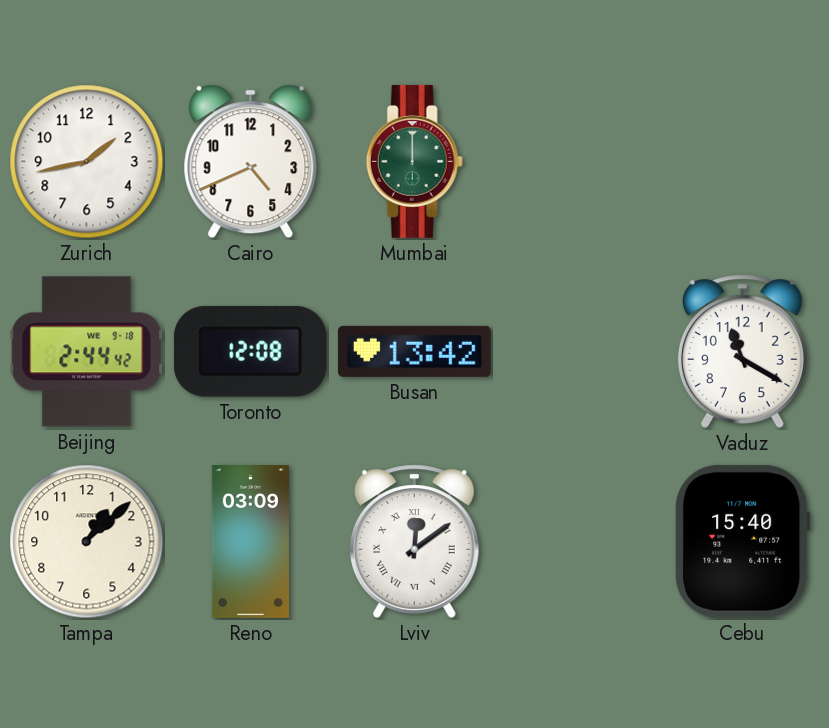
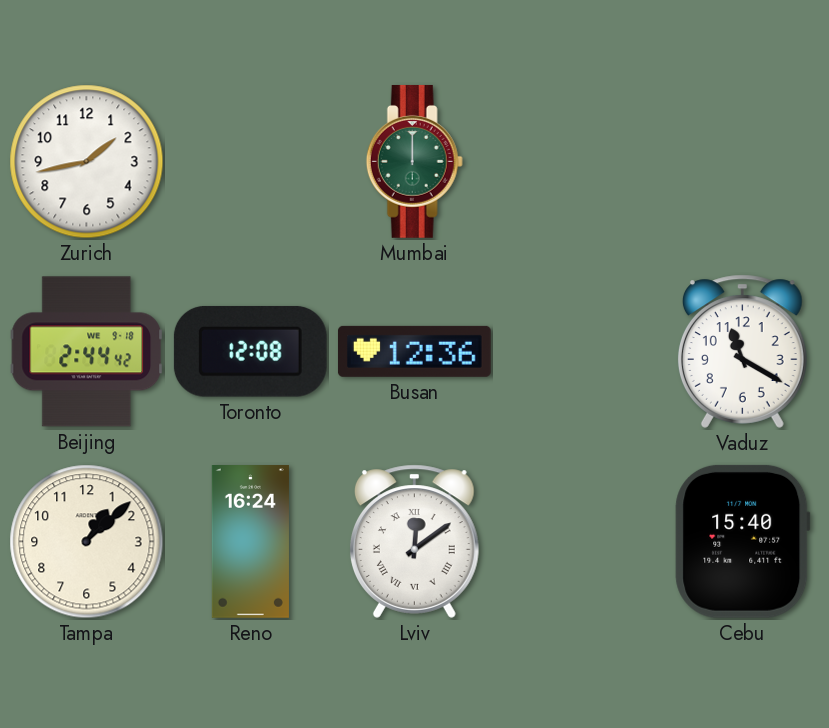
Cairo: 4:41 -> none (251, 162)
Busan: 13:42 -> 12:36 (414, 351)
Reno: 03:09 -> 16:24 (250, 542)
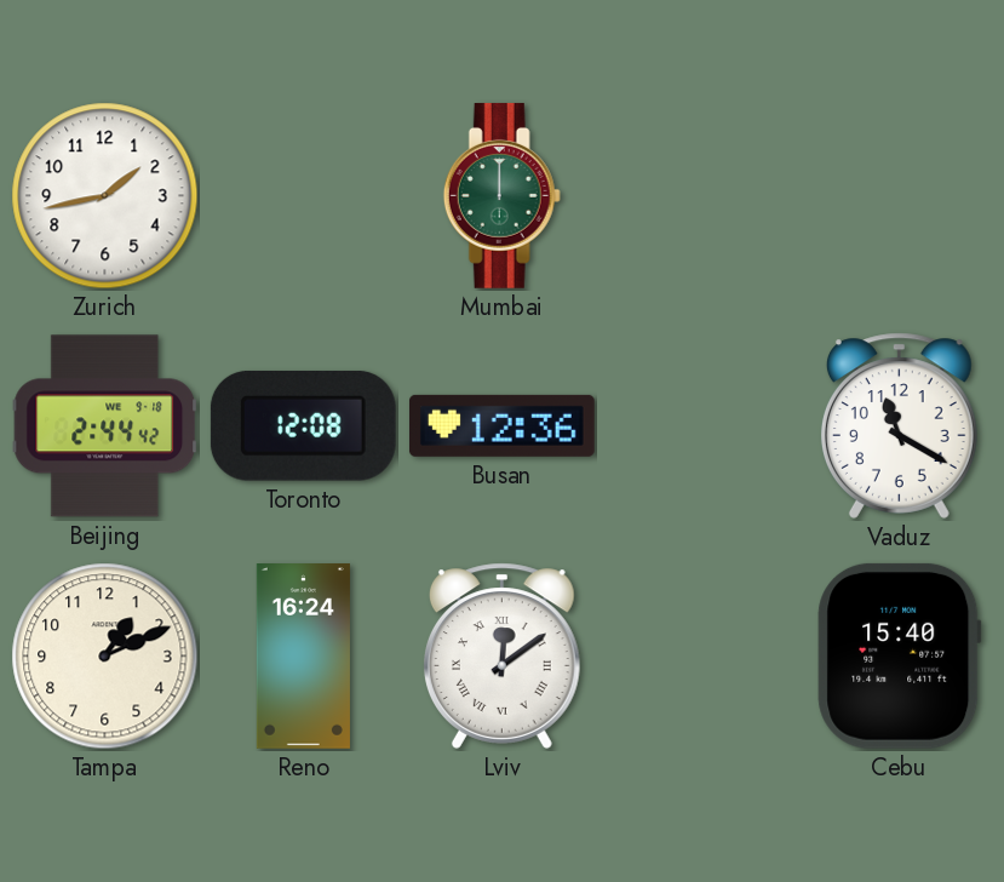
Tampa: 1:08 -> 1:11 (105, 657)
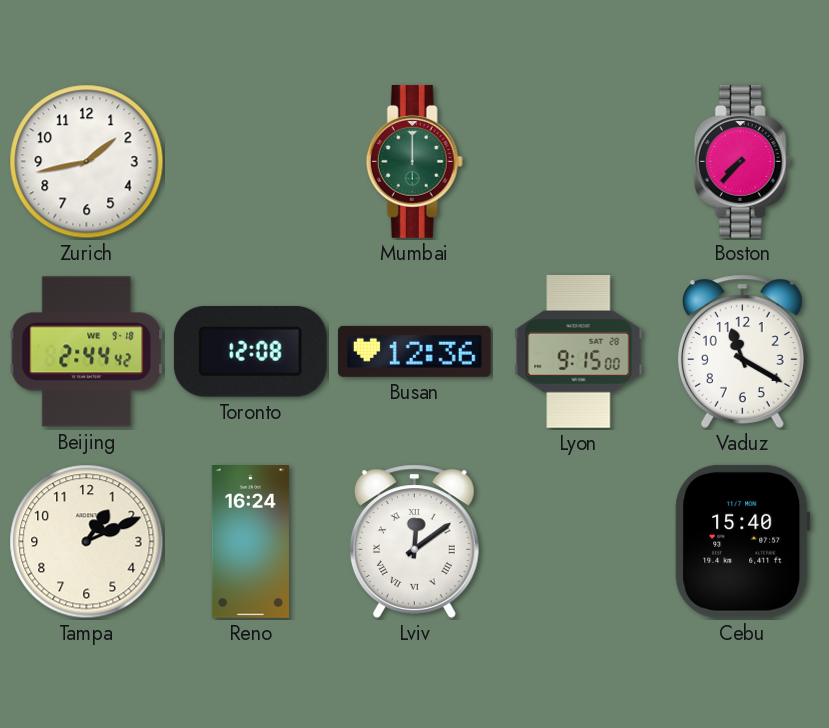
Boston: none -> 7:37 (742, 161)
Lyon: none -> 9:15 (579, 352)
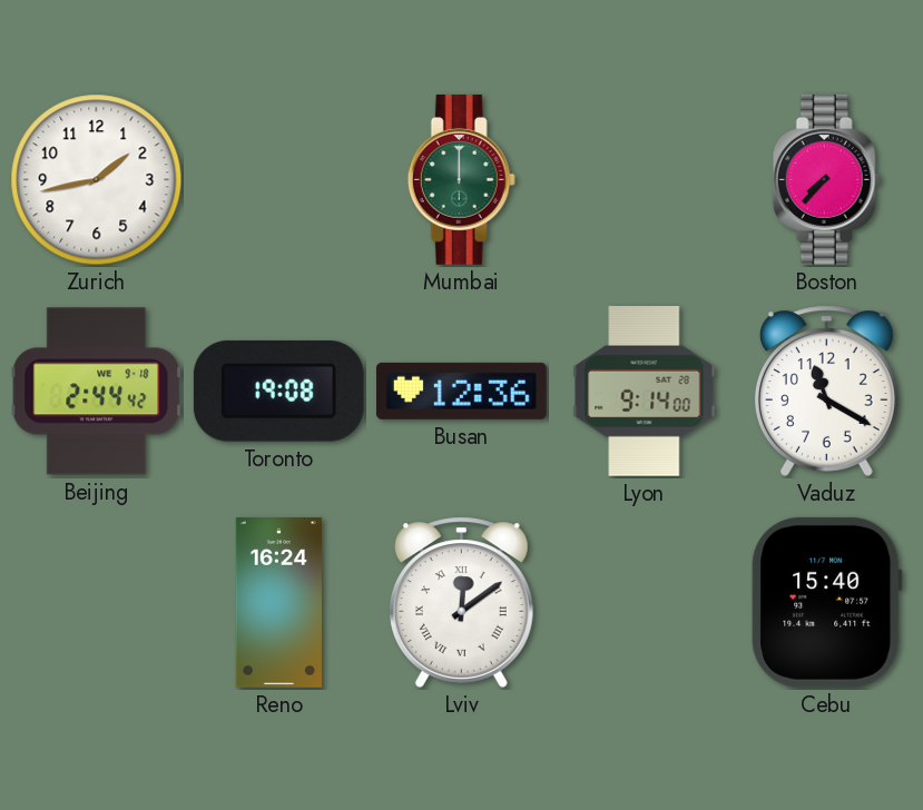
Toronto: 12:08 -> 19:08 (278, 391)
Lyon: 9:15 -> 9:14 (645, 392)
Tampa: 1:11 -> none (87, 542)
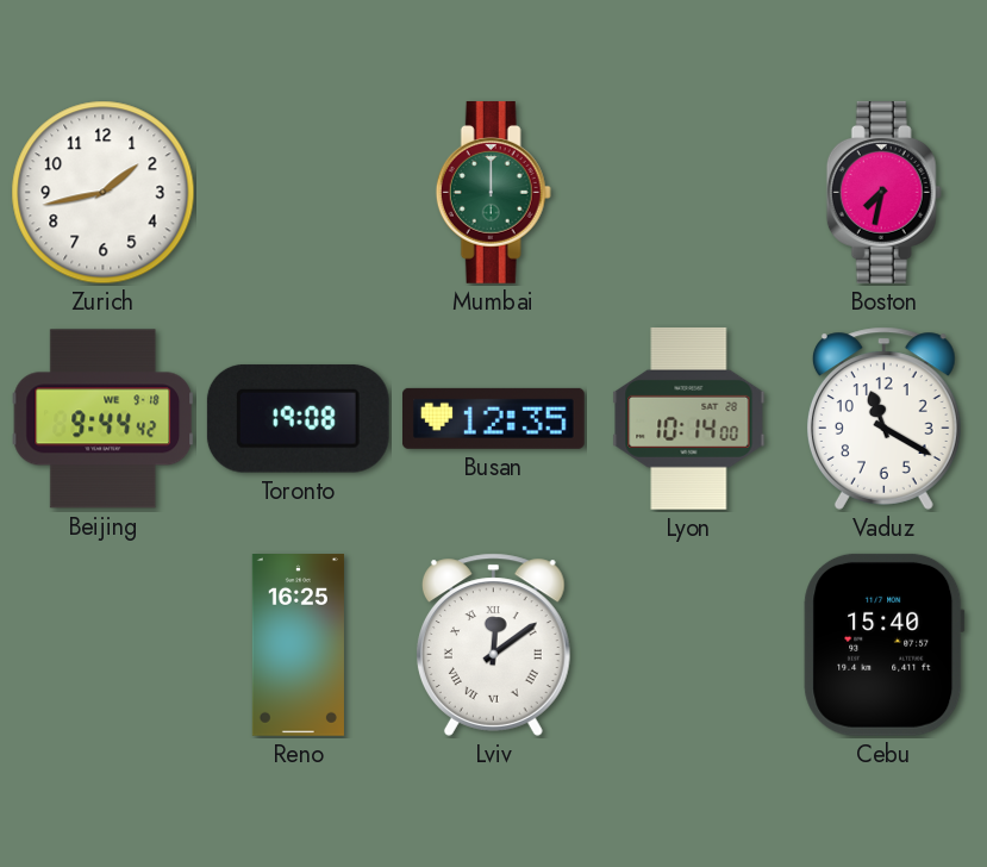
Boston: 7:37 -> 7:32 (883, 192)
Beijing: 2:44 -> 9:44 (104, 419)
Busan: 12:36 -> 12:35 (493, 418)
Lyon: 9:14 -> 10:14 (689, 419)
Reno: 16:24 -> 16:25 (298, 645)
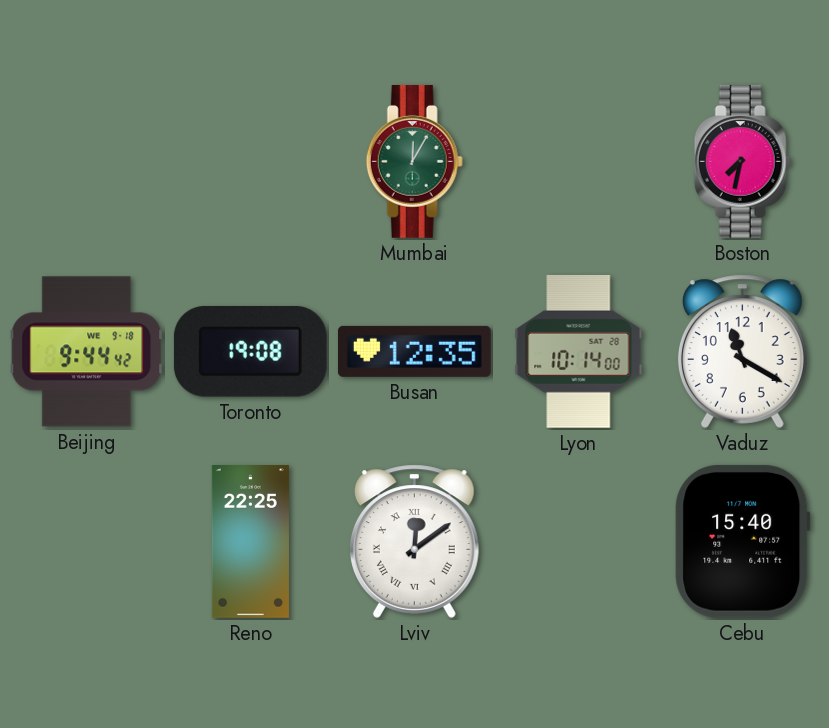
Zurich: 1:43 -> none (104, 193)
Mumbai: 12:00 -> 12:05 (414, 161)
Reno: 16:25 -> 22:25 (250, 542)
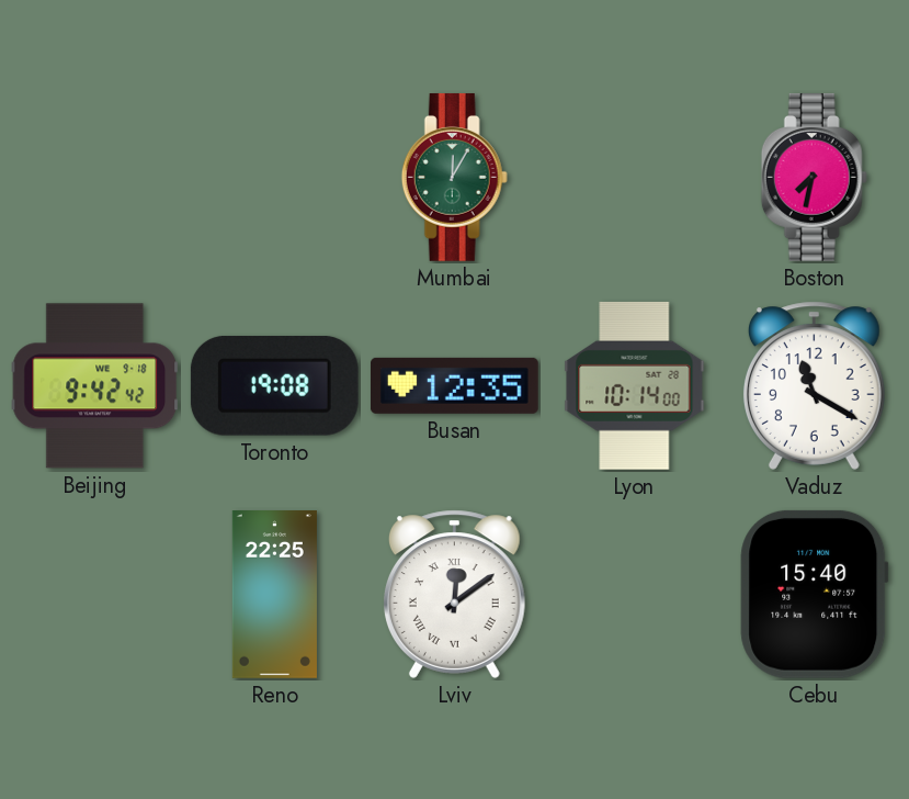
Beijing: 9:44 -> 9:42 (95, 386)
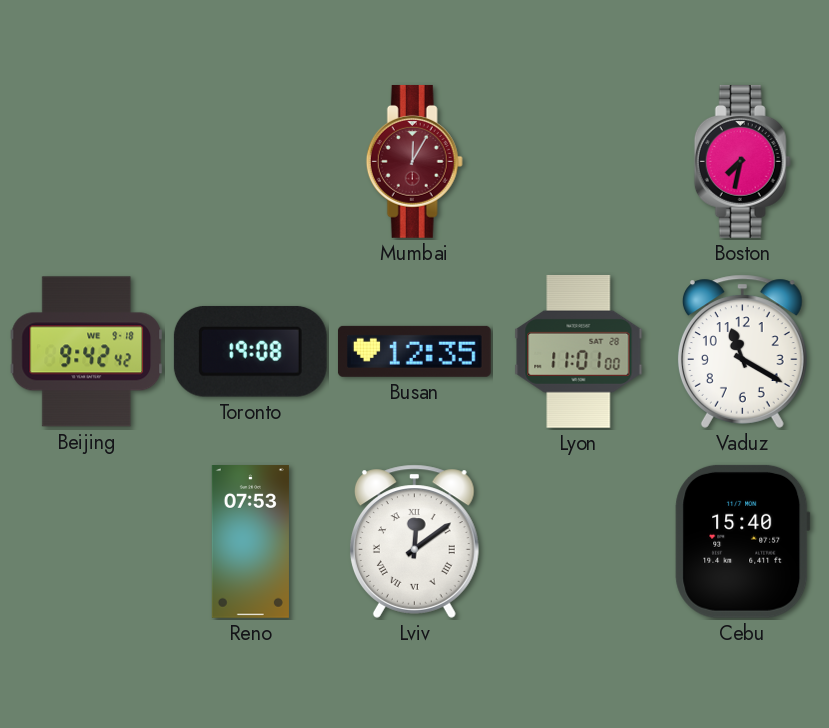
Mumbai dial: green -> burgundy (414, 161)
Lyon: 10:14 -> 11:01 (579, 352)
Reno: 22:25 -> 07:53 (250, 542)
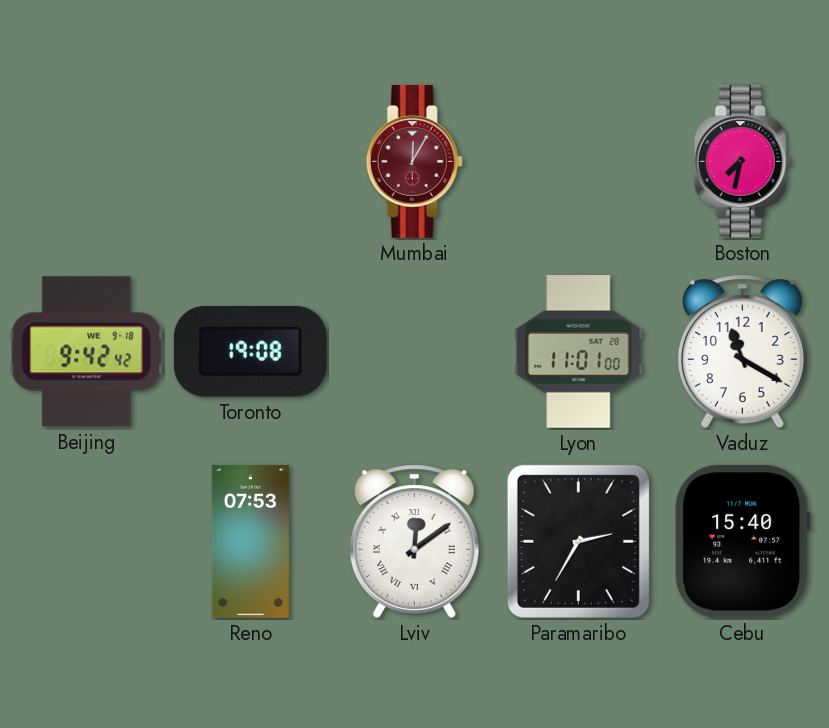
Busan: 12:35 -> none (414, 351)
Paramaribo: none -> 2:35 (578, 541)
